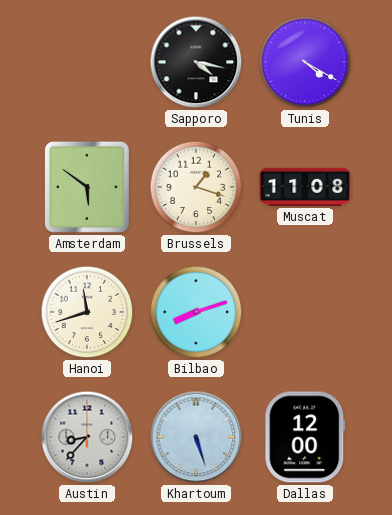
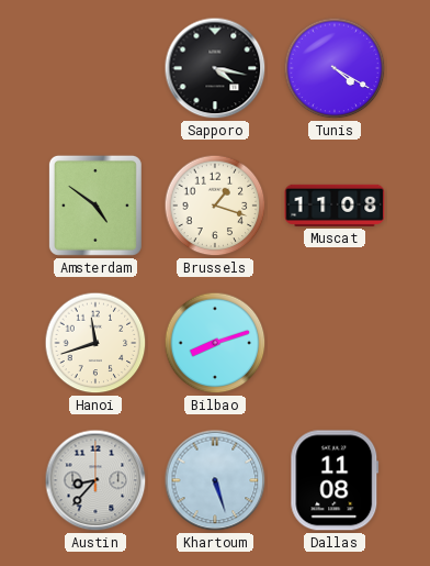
Amsterdam: 5:51 -> 4:51 (95, 206)
Dallas: 12:00 -> 11:08 (335, 480)
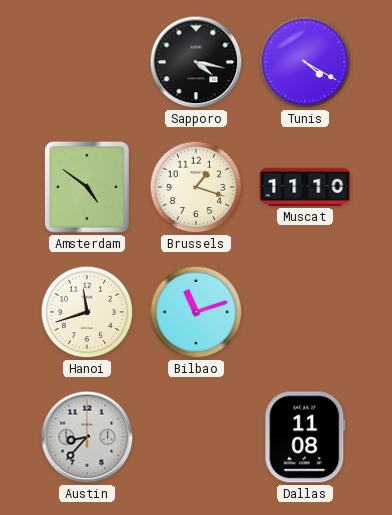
Muscat: 11:08 -> 11:10 (305, 187)
Bilbao: 8:12 -> 11:12 (196, 312)
Khartoum: 5:27 -> none (215, 480)
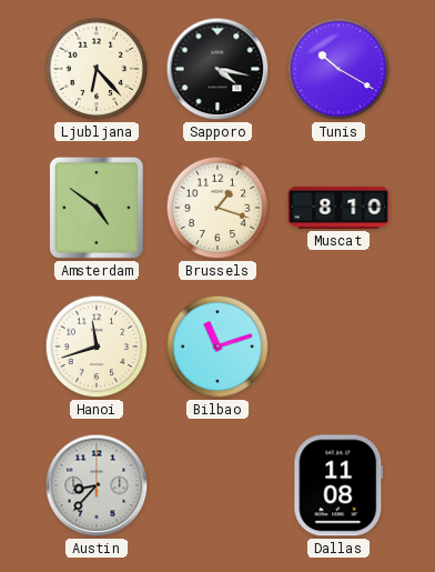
Ljubljana: none -> 6:23 (97, 69)
Tunis: 4:20 -> 10:20 (338, 69)
Muscat: 11:10 -> 8:10 (338, 208)
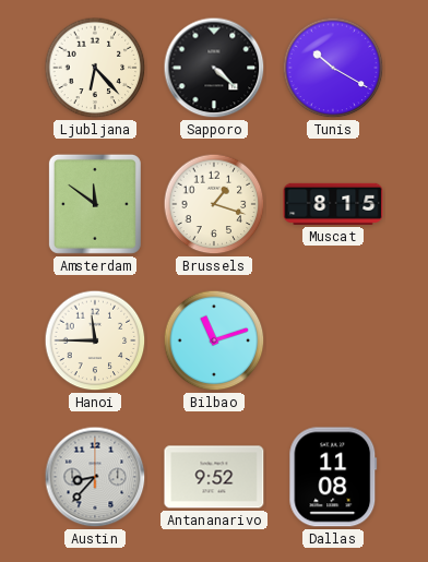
Sapporo: 4:17 -> 4:22 (214, 68)
Amsterdam: 4:51 -> 11:51 (95, 204)
Muscat: 8:10 -> 8:15 (333, 204)
Hanoi: 11:42 -> 11:45 (95, 340)
Antananarivo: none -> 9:52 (214, 477)
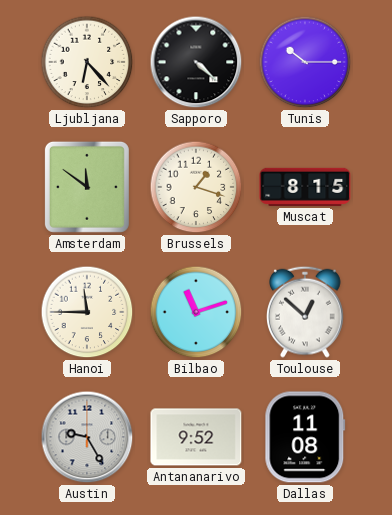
Tunis: 10:20 -> 10:15 (305, 62)
Toulouse: none -> 12:52 (306, 312)
Austin: 8:37 -> 9:25 (87, 437)
